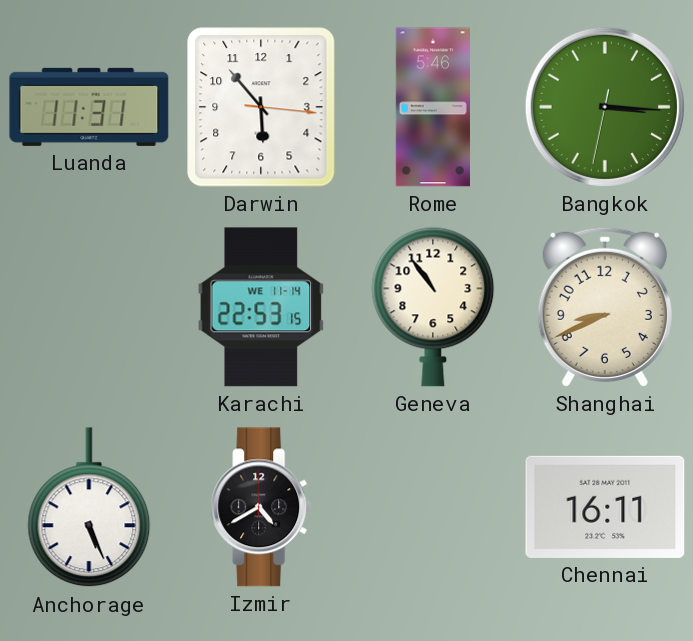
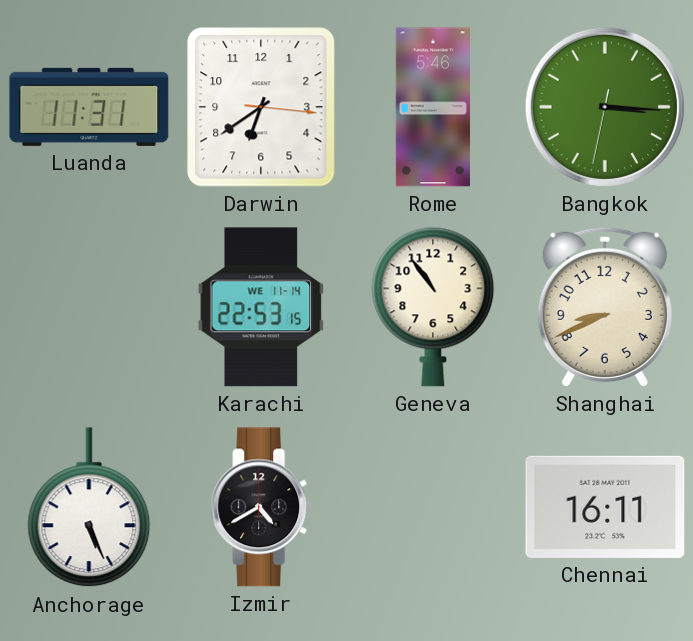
Darwin: 5:53 -> 6:39 (261, 107)
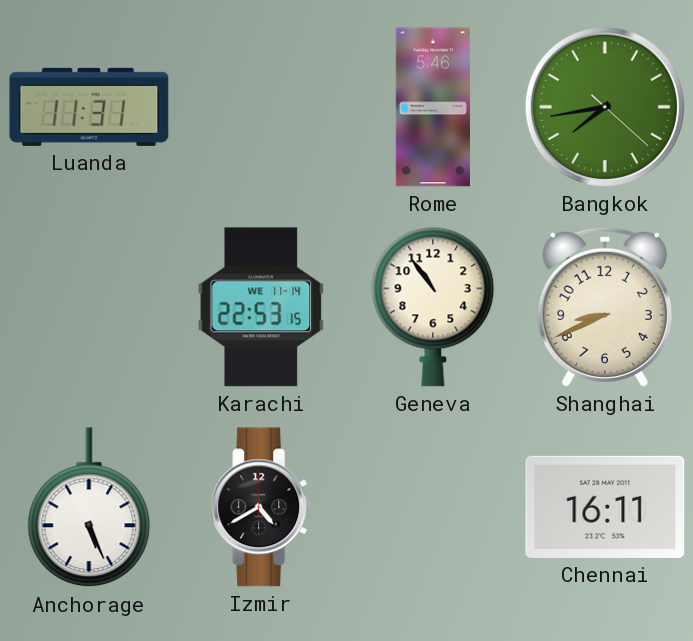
Darwin: 6:39 -> none (261, 107)
Bangkok: 3:15 -> 7:43 (605, 107)
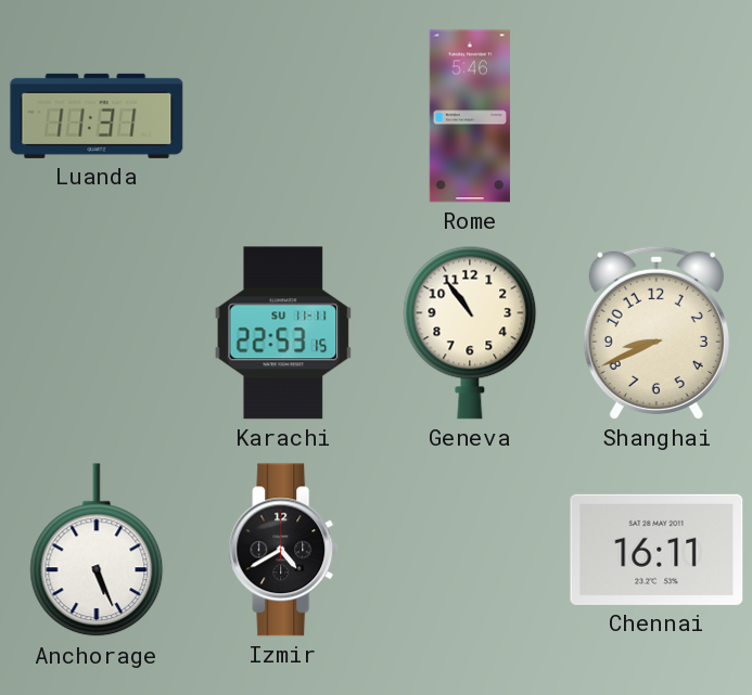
Bangkok: 7:43 -> none (605, 107)
Karachi date: WE 11-14 -> SU 11-11 (283, 333)
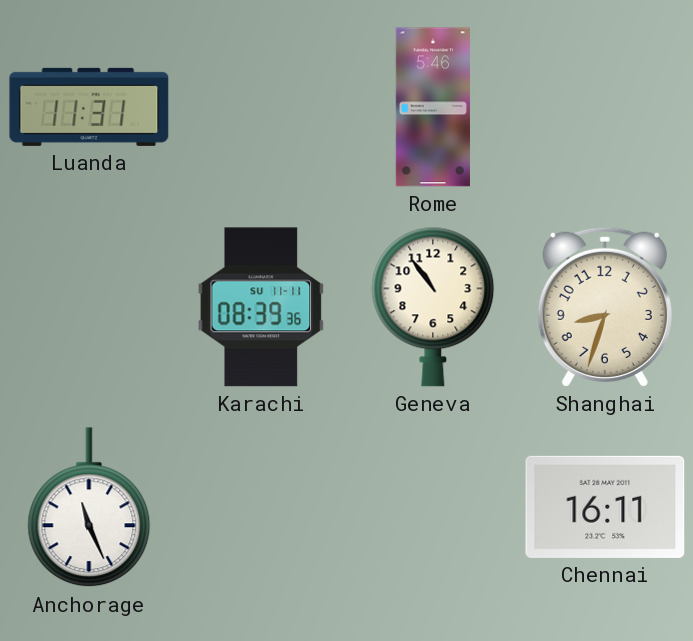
Karachi: 22:53 -> 08:39 (261, 307)
Shanghai: 8:41 -> 8:33 (605, 307)
Anchorage: 5:26 -> 11:26 (89, 508)
Izmir: 4:40 -> none (283, 550)
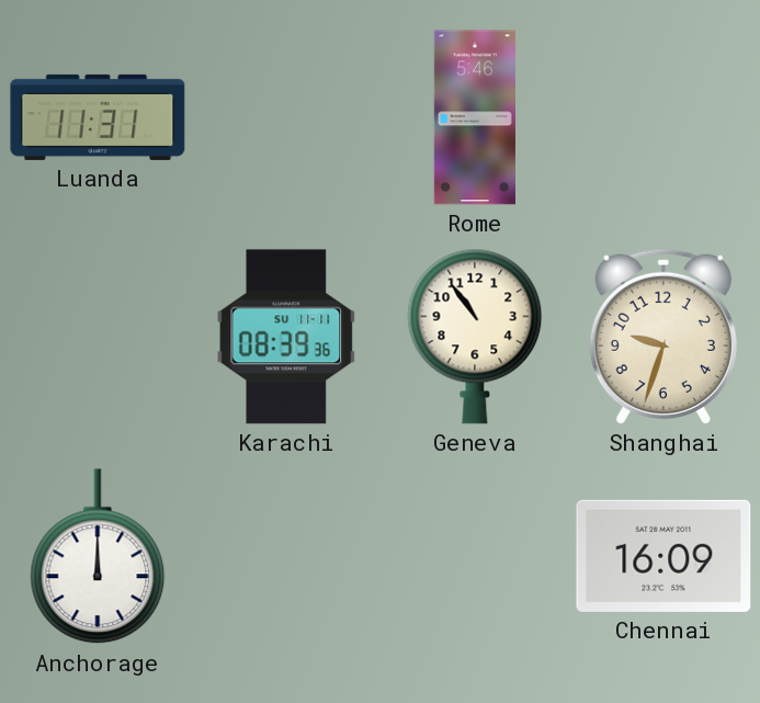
Shanghai: 8:33 -> 9:33 (663, 337)
Anchorage: 11:26 -> 12:00 (98, 557)
Chennai: 16:11 -> 16:09 (663, 556)
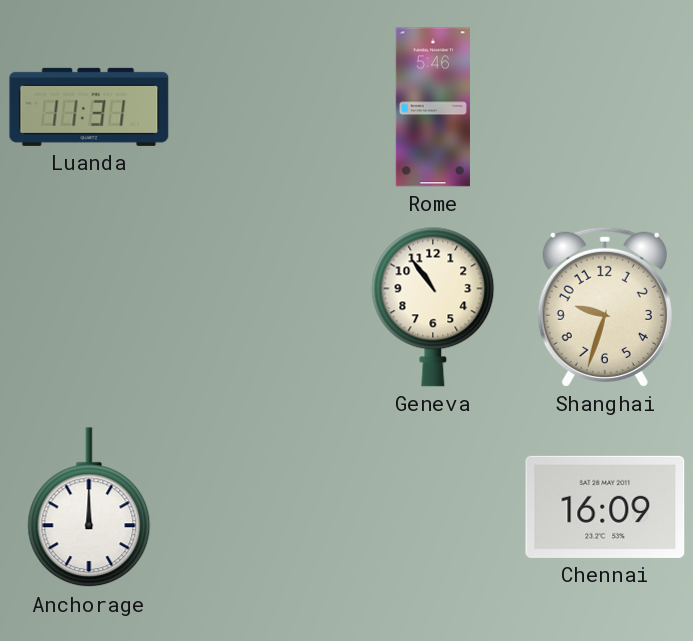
Karachi: 08:39 -> none (286, 337)
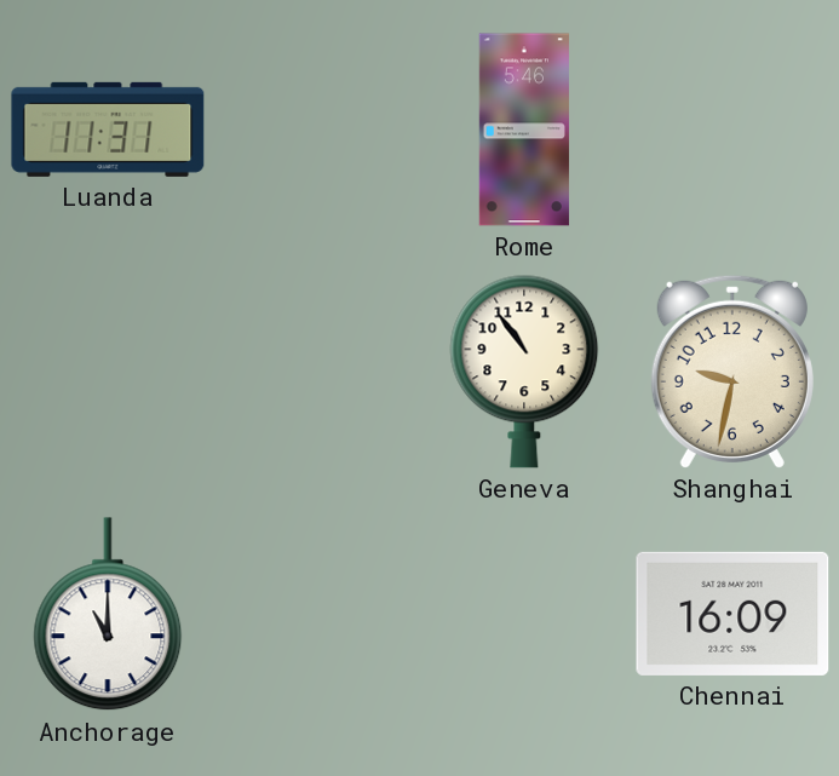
Shanghai: 9:33 -> 9:32 (732, 372)
Anchorage: 12:00 -> 11:00 (108, 615)
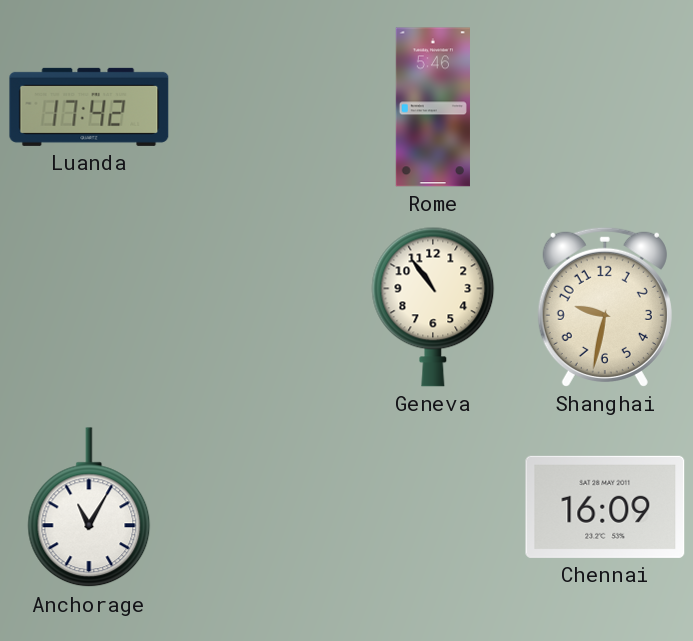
Luanda: 11:31 -> 17:42 (89, 107)
Anchorage: 11:00 -> 11:05 (89, 508)
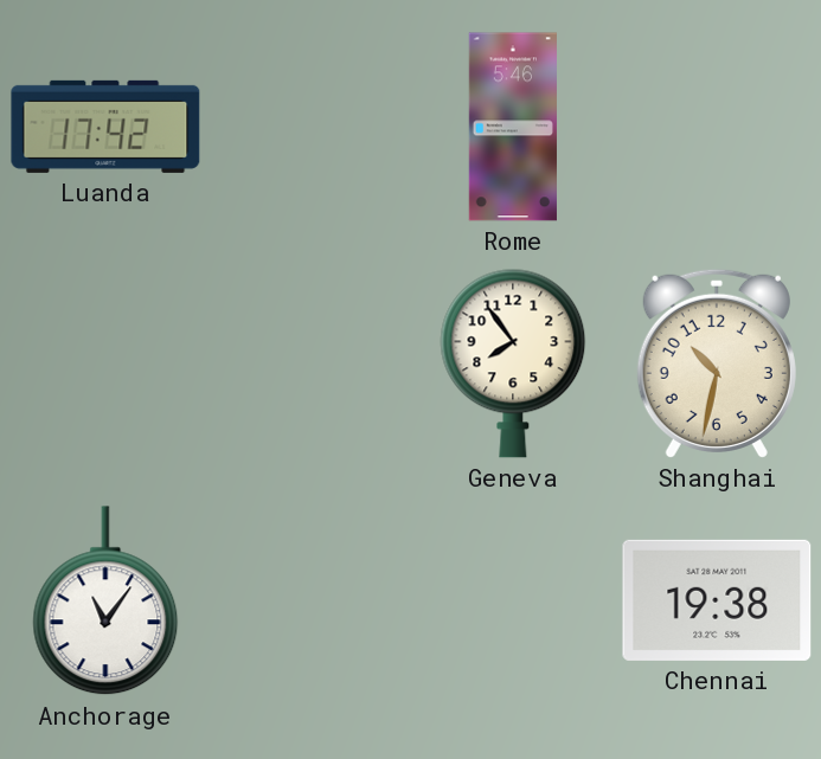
Geneva: 10:54 -> 7:54 (513, 364)
Shanghai: 9:32 -> 10:32 (717, 364)
Anchorage: 11:05 -> 11:06 (105, 602)
Chennai: 16:09 -> 19:38 (717, 600)
